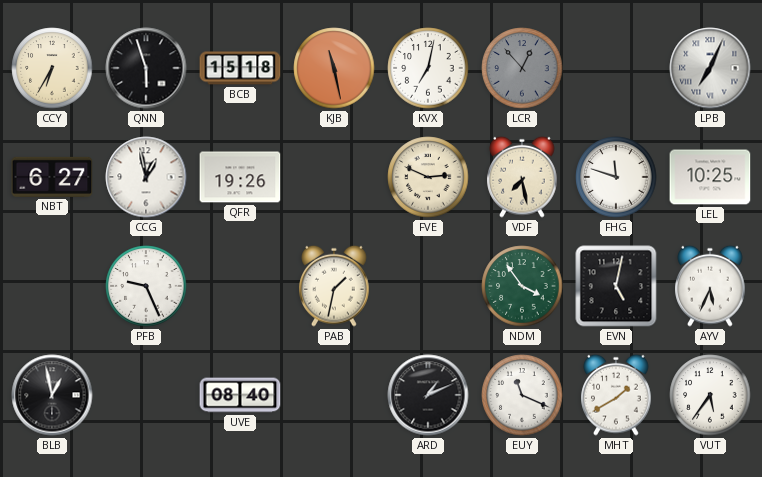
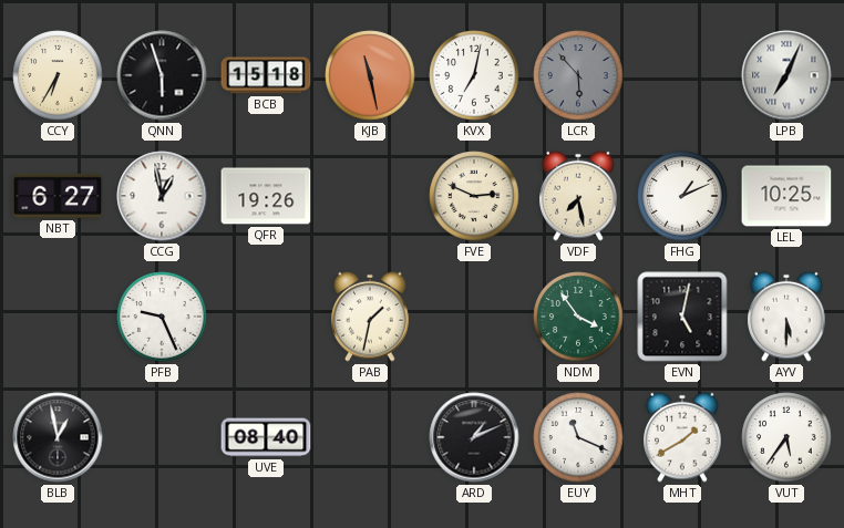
LCR: 12:53 -> 5:53 (578, 75)
FHG: 11:48 -> 1:11 (682, 196)
AYV: 5:34 -> 5:30 (786, 317)
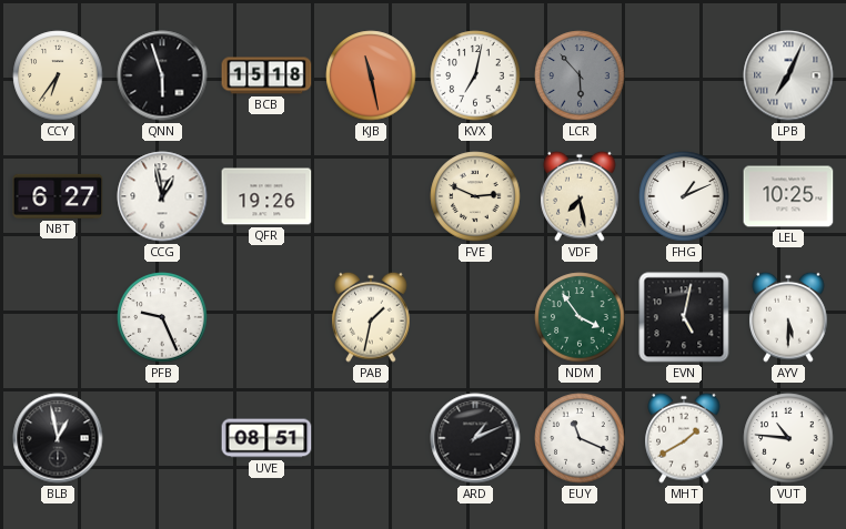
CCY: 6:35 -> 6:36 (58, 75)
UVE: 08:40 -> 08:51 (266, 438)
VUT: 5:36 -> 10:46 (788, 438)
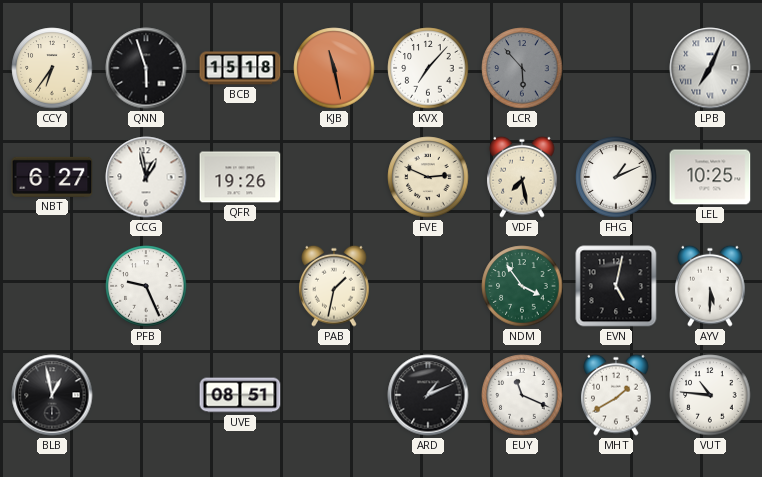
KVX: 7:02 -> 7:07 (428, 68)
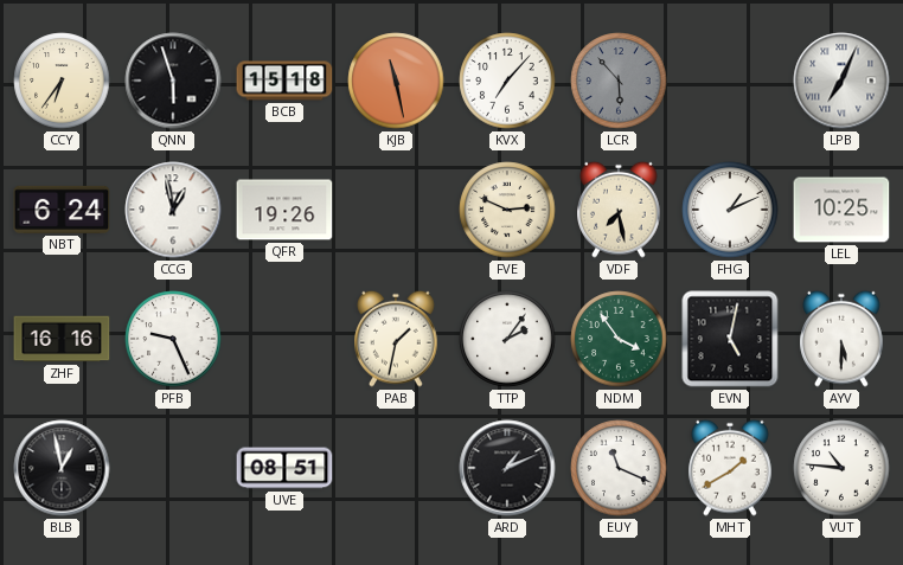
NBT: 6:27 -> 6:24 (62, 210)
ZHF: none -> 16:16 (62, 339)
TTP: none -> 2:06 (507, 339)
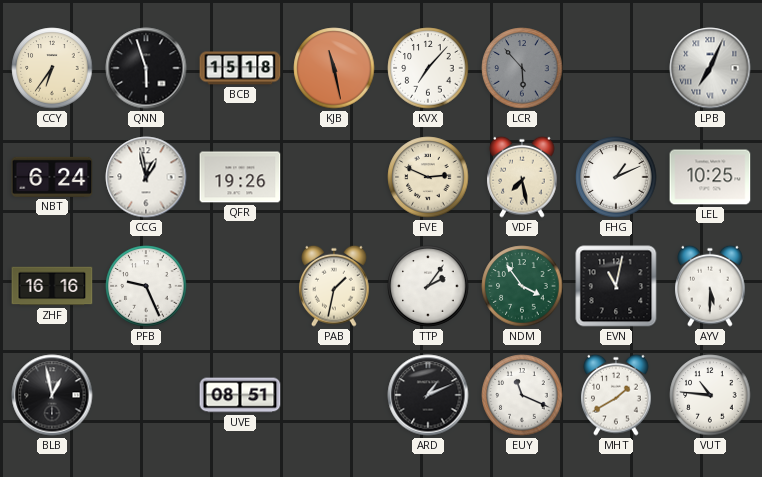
EVN: 5:02 -> 11:02 (616, 286)
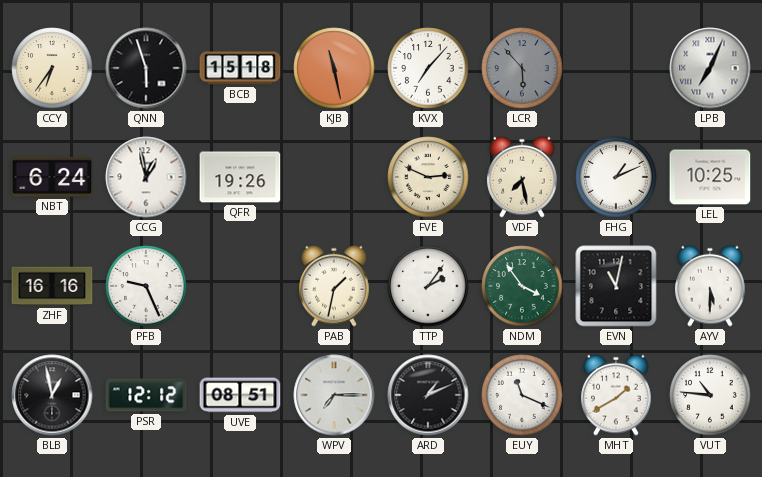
PSR: none -> 12:12 (146, 395)
WPV: none -> 7:15 (334, 395)
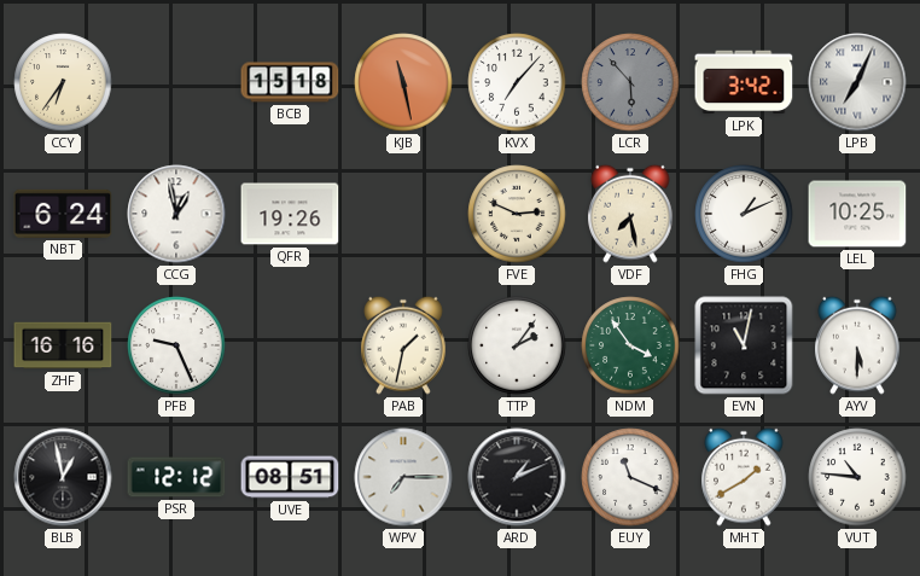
QNN: 5:57 -> none (146, 68)
LPK: none -> 3:42 (744, 82)
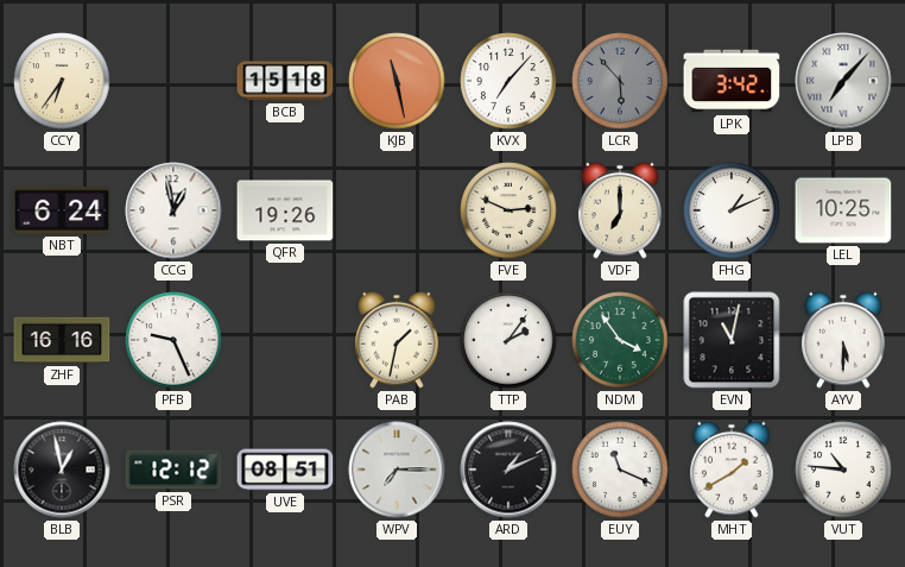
LPB: 7:04 -> 7:07 (843, 81)
VDF: 7:28 -> 7:00 (620, 210)
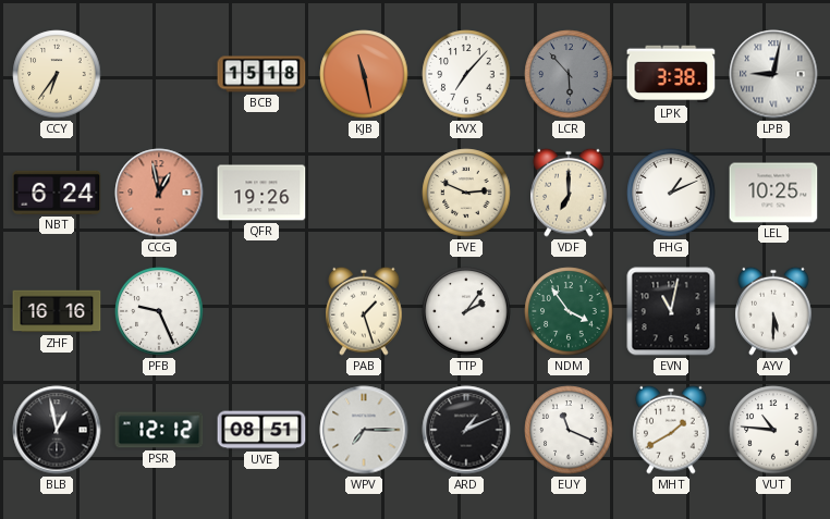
LPK: 3:42 -> 3:38 (671, 74)
LPB: 7:07 -> 9:02 (773, 74)
CCG dial: white -> salmon (159, 193)
PAB: 1:32 -> 1:27 (364, 311)
